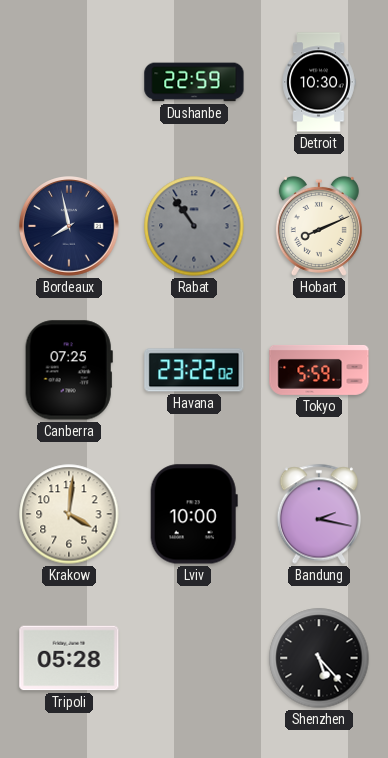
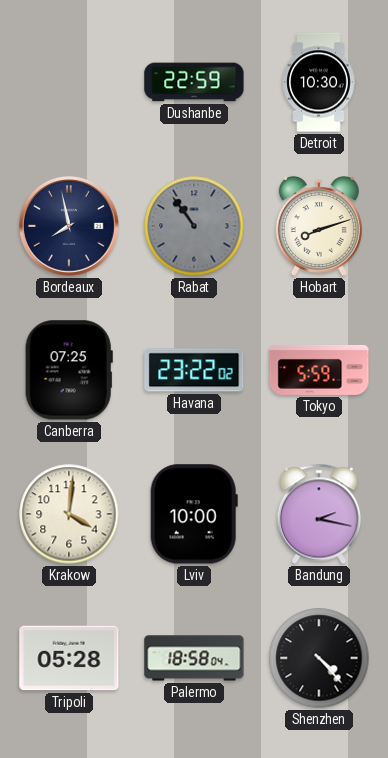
Hobart: 8:11 -> 8:12 (319, 226)
Palermo: none -> 18:58 (194, 658)
Shenzhen: 5:23 -> 4:23 (319, 658)
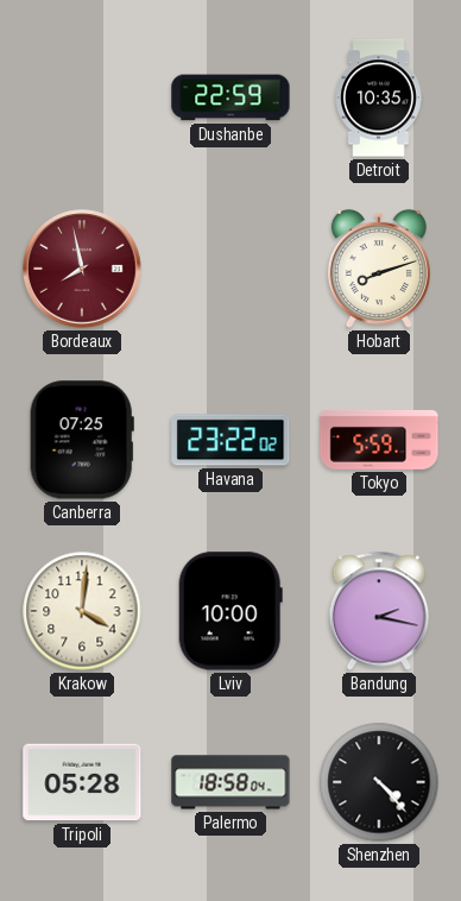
Detroit: 10:30 -> 10:35 (379, 97)
Bordeaux dial: navy -> burgundy (82, 269)
Rabat: 10:54 -> none (194, 226)
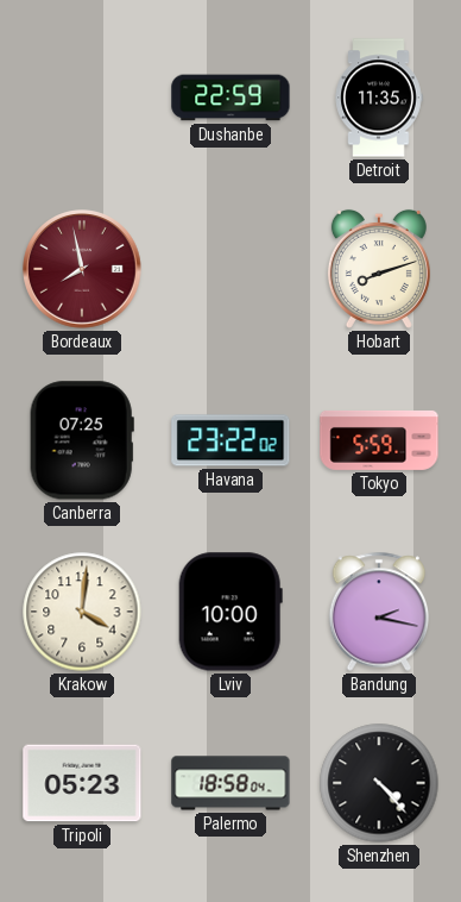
Detroit: 10:35 -> 11:35 (379, 98)
Tripoli: 05:28 -> 05:23 (82, 783)
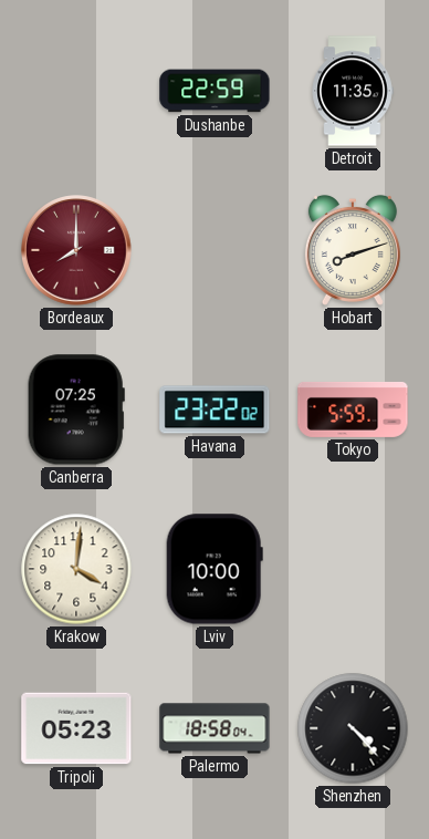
Bordeaux: 7:58 -> 8:00 (76, 250)
Bandung: 2:17 -> none (379, 612)
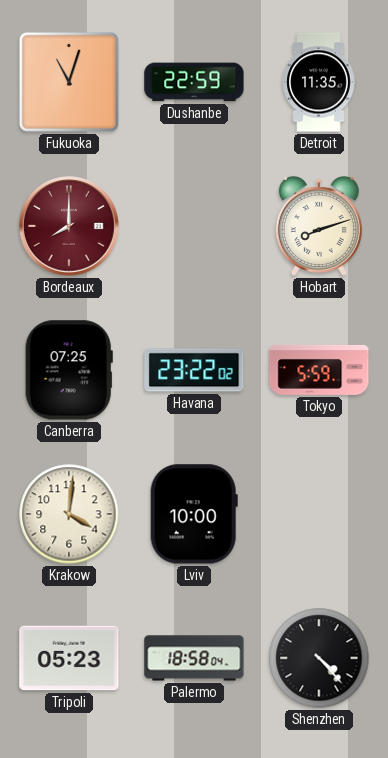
Fukuoka: none -> 11:03 (69, 82)
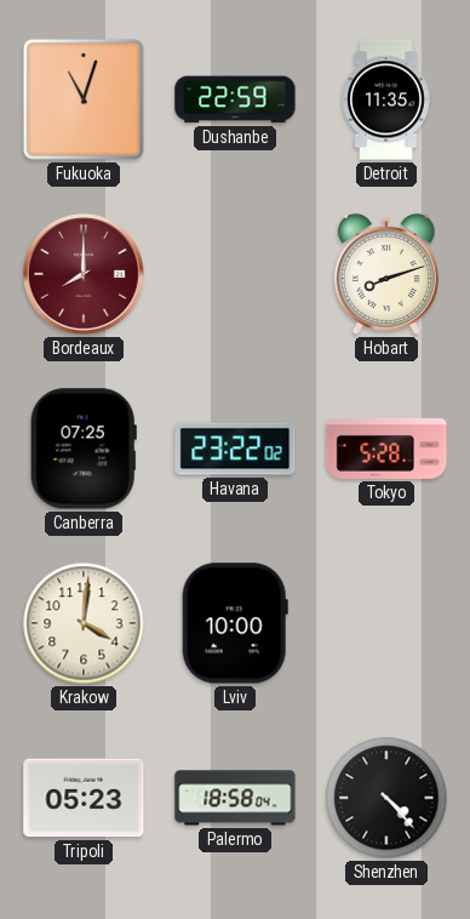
Tokyo: 5:59 -> 5:28 (386, 449)
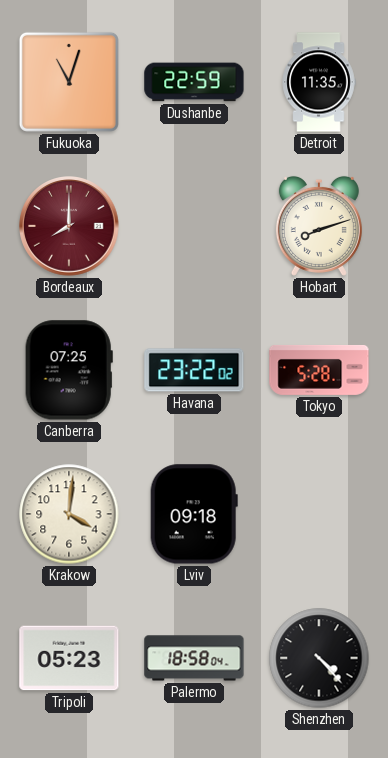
Lviv: 10:00 -> 09:18 (194, 514)
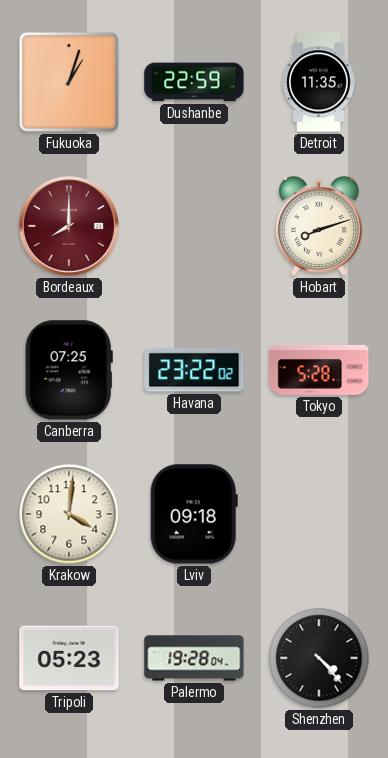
Fukuoka: 11:03 -> 1:03 (69, 82)
Palermo: 18:58 -> 19:28 (194, 658)
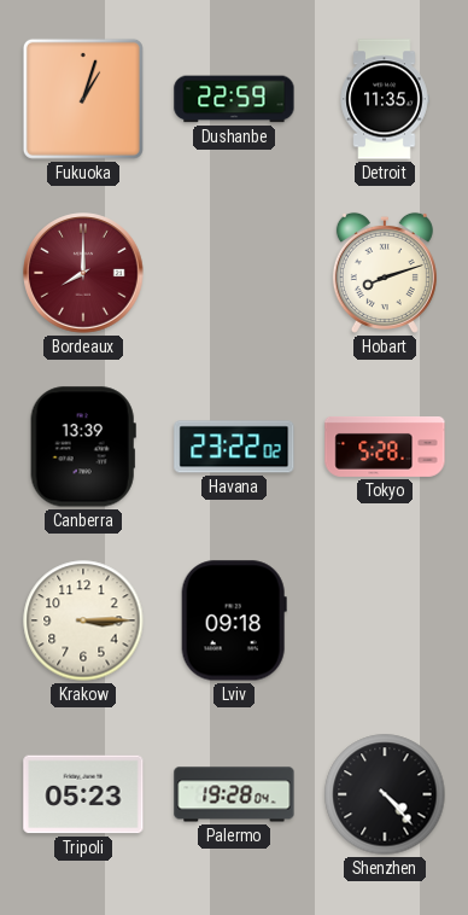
Canberra: 07:25 -> 13:39 (83, 447)
Krakow: 4:01 -> 3:15 (83, 620)
